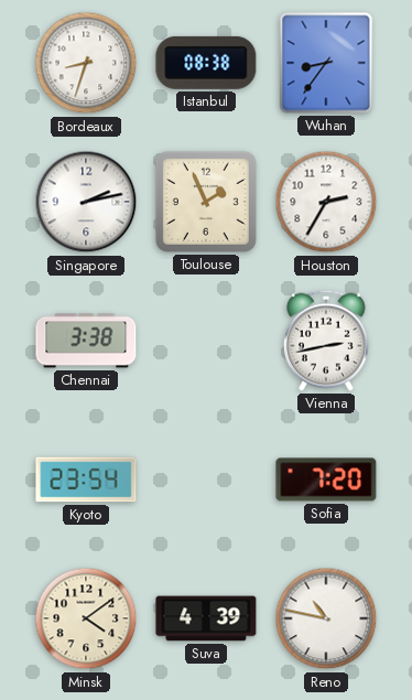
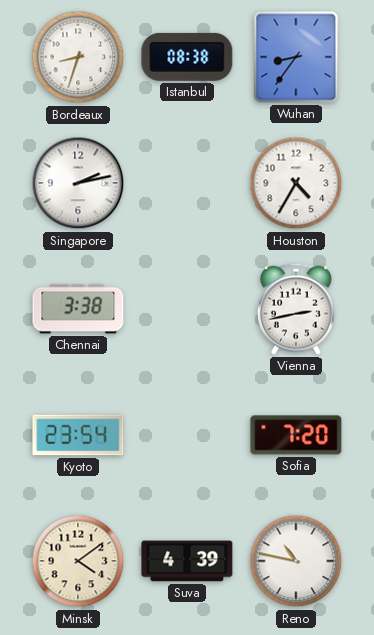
Toulouse: 1:56 -> none (206, 202)
Houston: 2:35 -> 4:35 (296, 183)
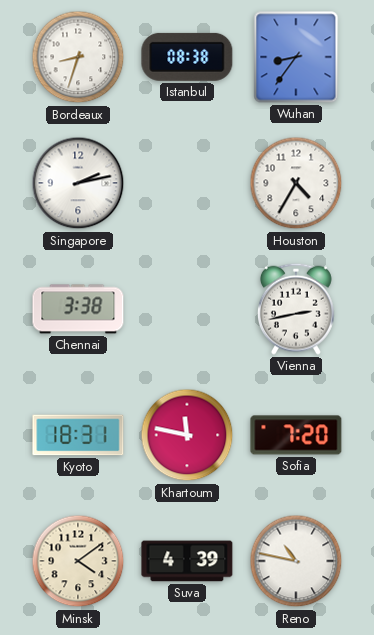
Kyoto: 23:54 -> 18:31 (78, 435)
Khartoum: none -> 11:47 (187, 435)
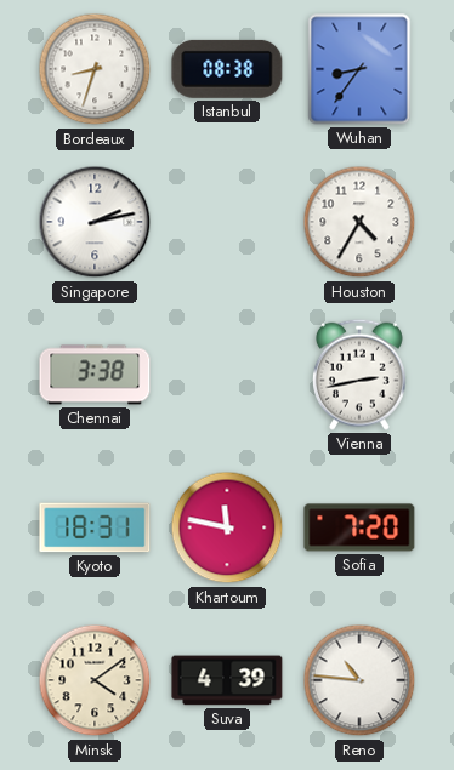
Reno: 10:47 -> 10:46 (359, 680)
